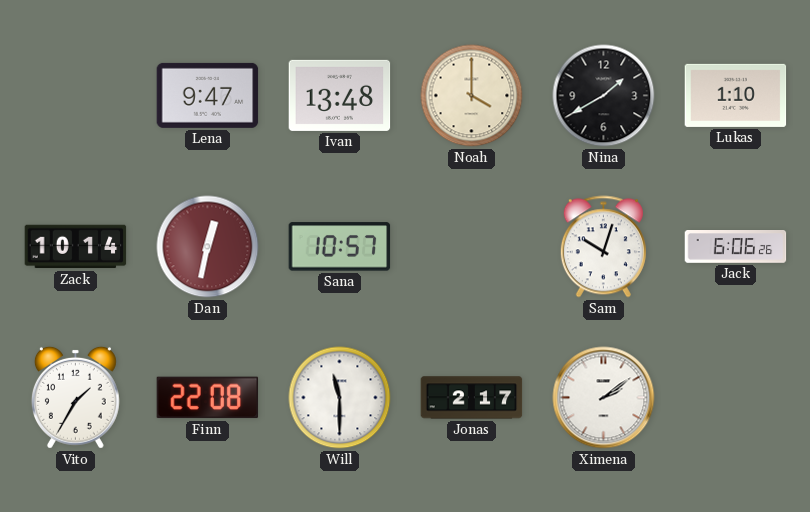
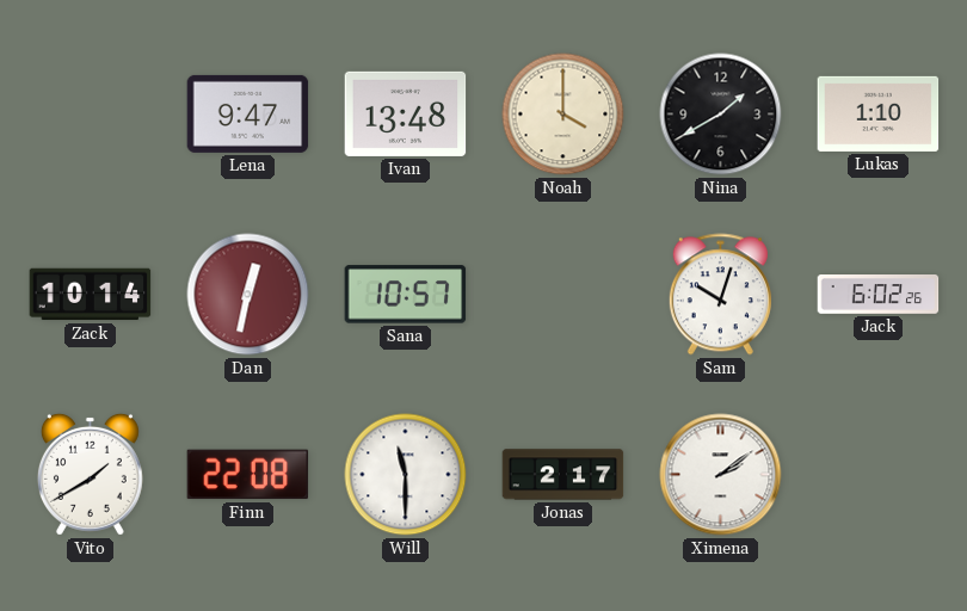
Jack: 6:06 -> 6:02 (879, 295)
Vito: 1:35 -> 1:40 (90, 474)
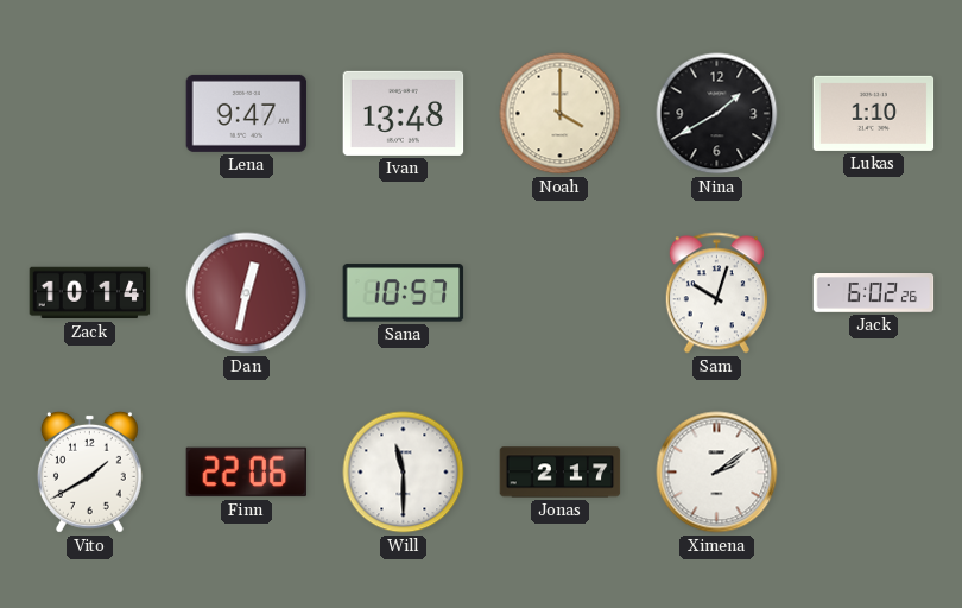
Finn: 22:08 -> 22:06 (247, 473)
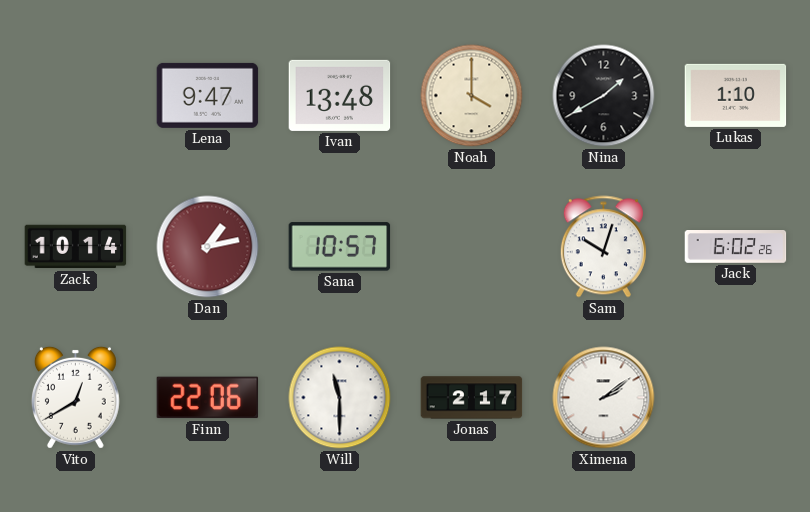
Dan: 12:32 -> 1:13 (208, 247)
Vito: 1:40 -> 12:40 (75, 397)
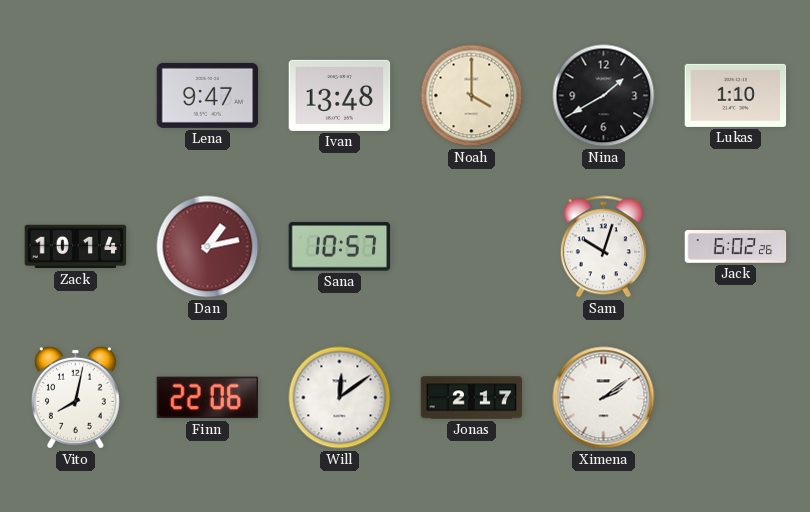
Vito: 12:40 -> 8:02 (75, 397)
Will: 11:30 -> 12:09 (340, 398)
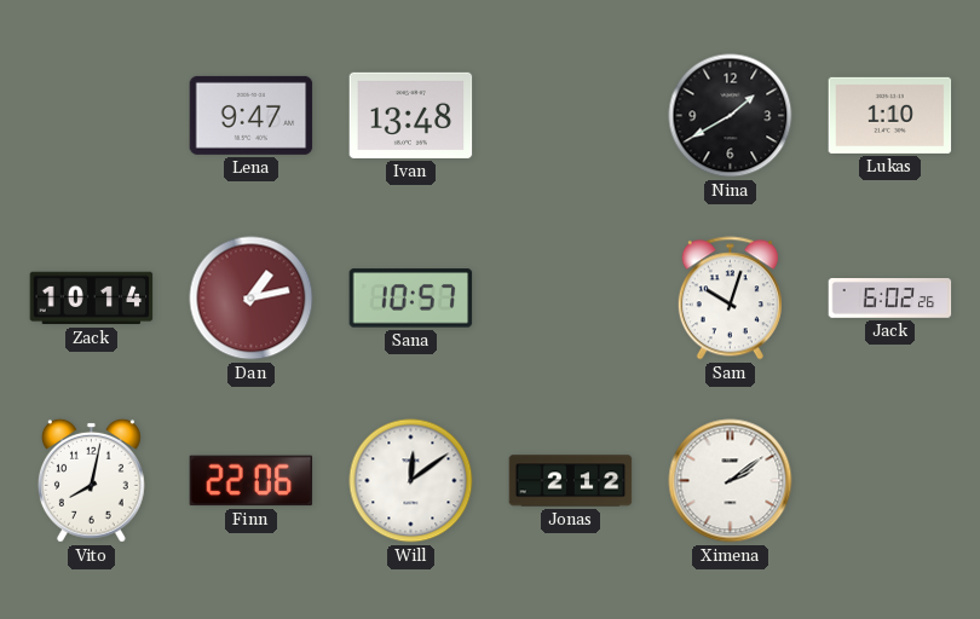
Noah: 4:00 -> none (472, 96)
Jonas: 2:17 -> 2:12 (571, 481)
